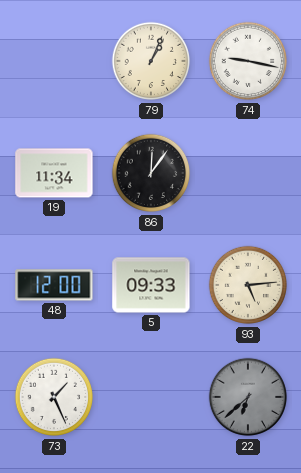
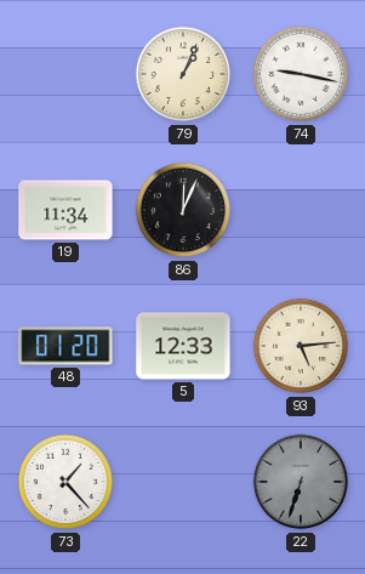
86: 12:06 -> 12:04 (183, 210)
48: 12:00 -> 01:20 (65, 346)
5: 09:33 -> 12:33 (183, 346)
73: 1:26 -> 1:23 (65, 482)
22: 6:38 -> 6:33 (301, 482)
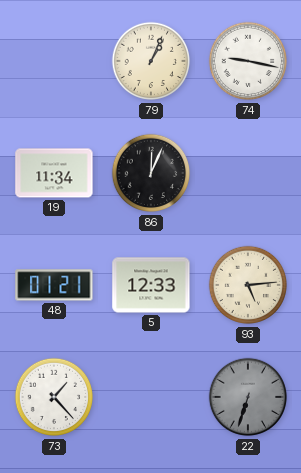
48: 01:20 -> 01:21 (54, 285)
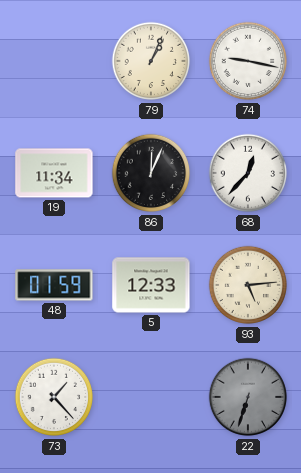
68: none -> 12:37 (248, 173)
48: 01:21 -> 01:59 (54, 285)
